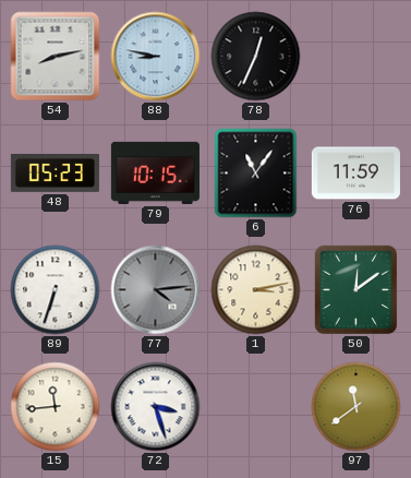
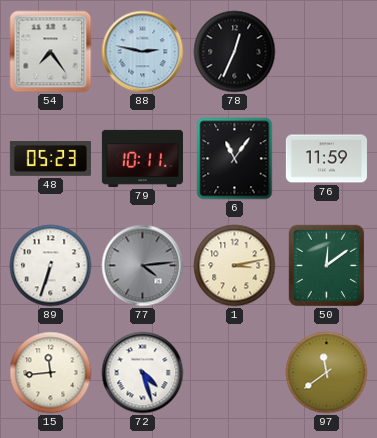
54: 8:13 -> 7:24 (51, 52)
88: 8:47 -> 2:47 (143, 52)
79: 10:15 -> 10:11 (142, 158)
72: 3:27 -> 4:27 (143, 373)
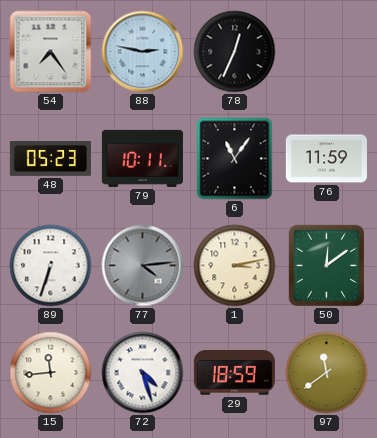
29: none -> 18:59 (234, 373)
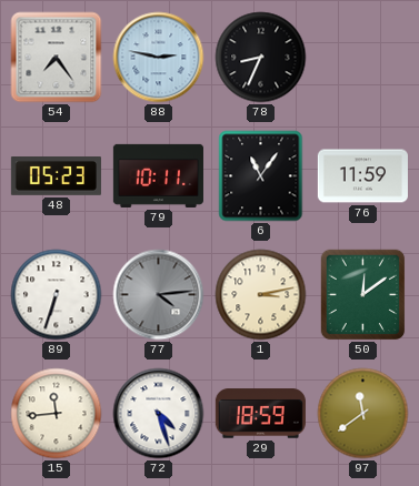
78: 12:34 -> 8:34 (261, 58)
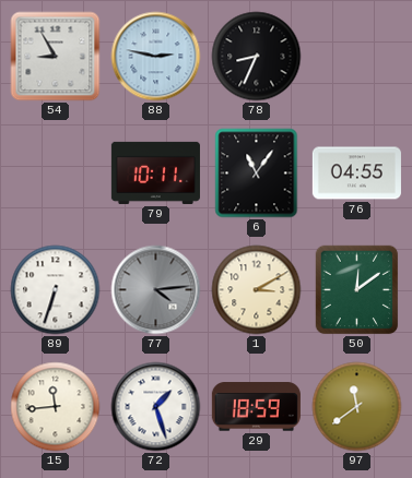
54: 7:24 -> 8:55 (56, 57)
48: 05:23 -> none (56, 176)
76: 11:59 -> 04:55 (356, 174)
1: 3:13 -> 3:10 (257, 290)
72: 4:27 -> 1:27 (156, 407)
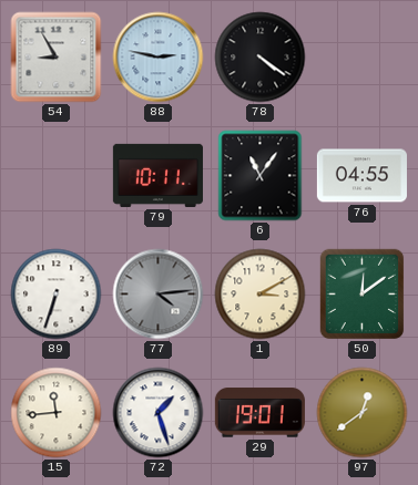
78: 8:34 -> 4:21 (261, 58)
29: 18:59 -> 19:01 (259, 413)
97: 11:39 -> 12:39 (363, 413)
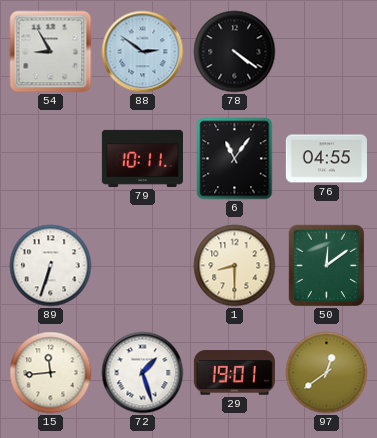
88: 2:47 -> 2:51 (143, 52)
77: 4:14 -> none (159, 295)
1: 3:10 -> 8:30 (235, 266)
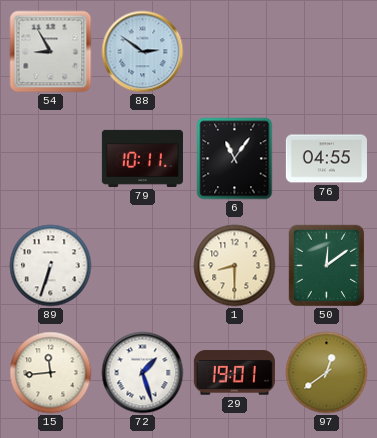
78: 4:21 -> none (235, 52)
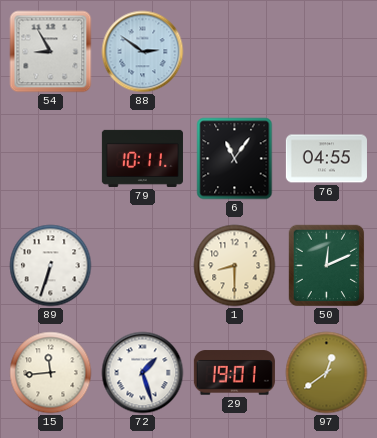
50: 12:09 -> 12:11 (327, 266)
